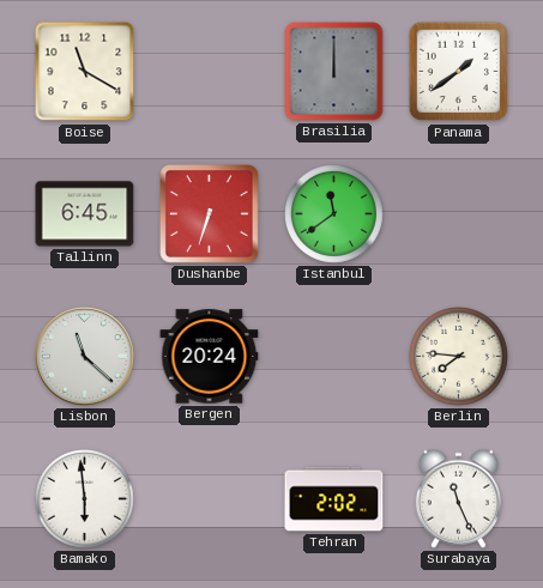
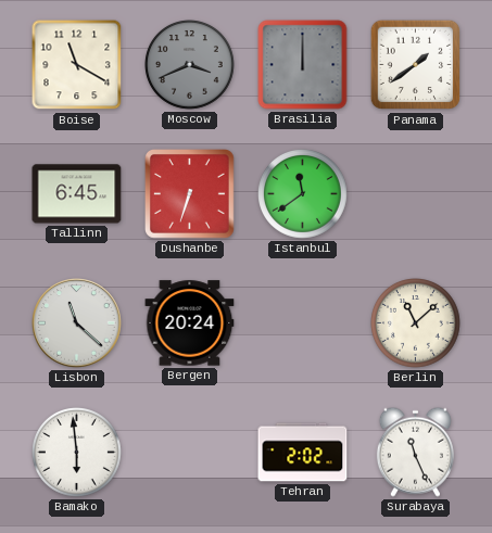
Moscow: none -> 3:41 (190, 65)
Berlin: 7:46 -> 11:08 (416, 323)
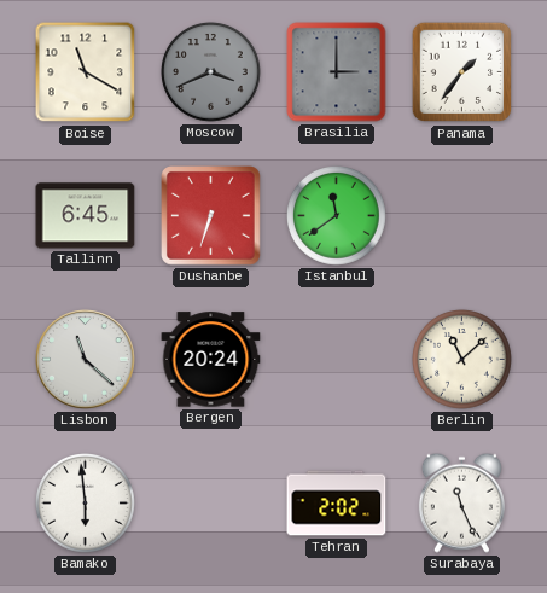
Brasilia: 12:00 -> 3:00 (337, 72)
Panama: 1:39 -> 1:36 (462, 72)
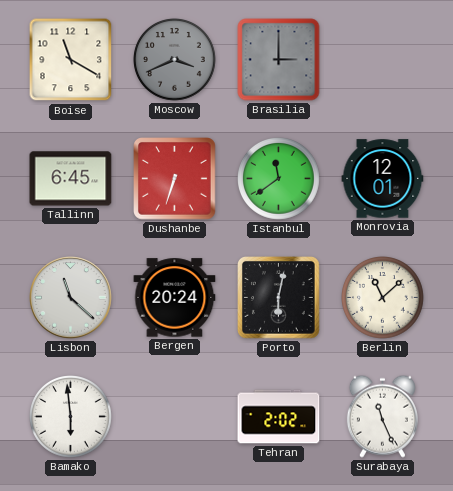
Panama: 1:36 -> none (462, 72)
Monrovia: none -> 12:01 (383, 179)
Porto: none -> 6:02 (279, 298)
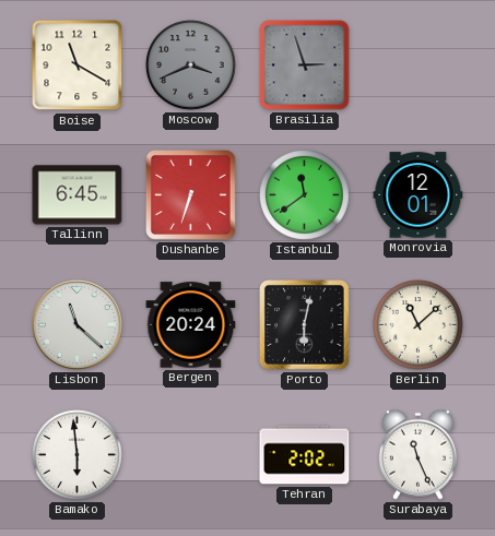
Brasilia: 3:00 -> 2:57 (305, 65)
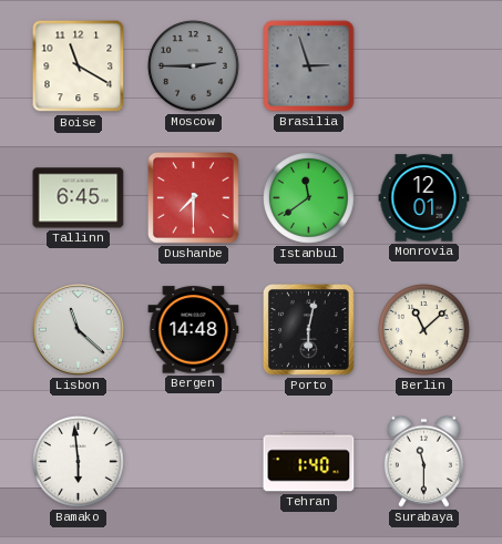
Moscow: 3:41 -> 2:45 (194, 66)
Dushanbe: 6:33 -> 7:30 (194, 198)
Bergen: 20:24 -> 14:48 (194, 330)
Tehran: 2:02 -> 1:40 (309, 462)
Surabaya: 11:26 -> 11:30 (423, 461)
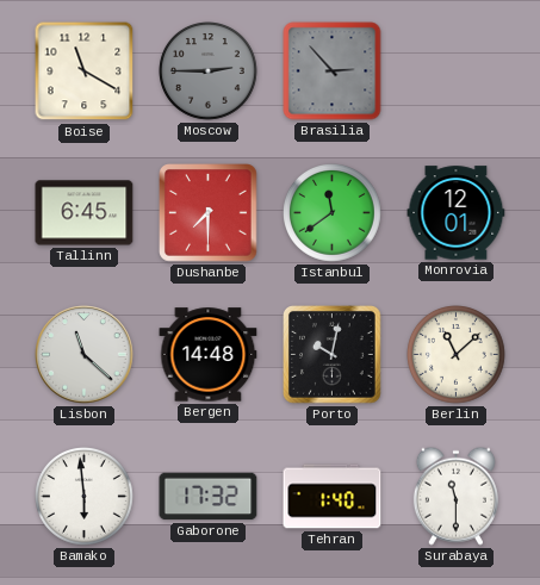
Brasilia: 2:57 -> 2:53 (333, 71)
Porto: 6:02 -> 10:02 (333, 355)
Gaborone: none -> 17:32 (209, 497)
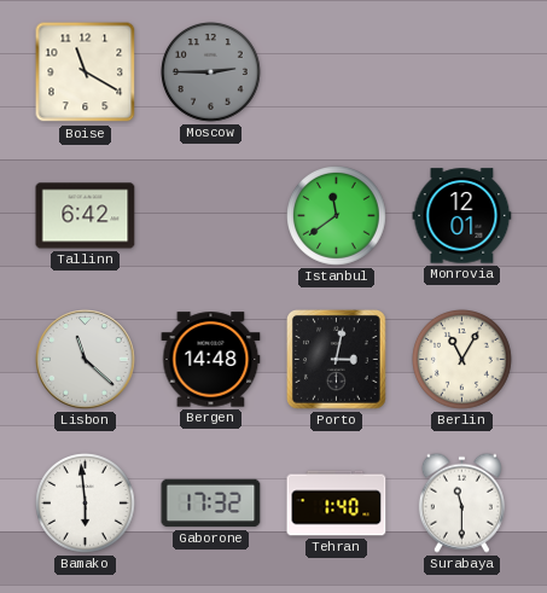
Brasilia: 2:53 -> none (333, 71)
Tallinn: 6:45 -> 6:42 (86, 216)
Dushanbe: 7:30 -> none (209, 213)
Porto: 10:02 -> 3:02 (337, 360)
Berlin: 11:08 -> 11:05 (462, 360)
